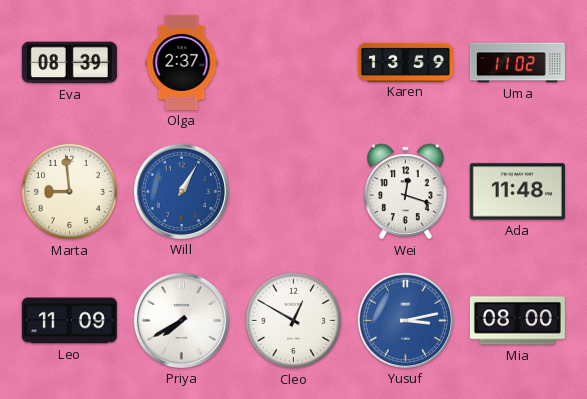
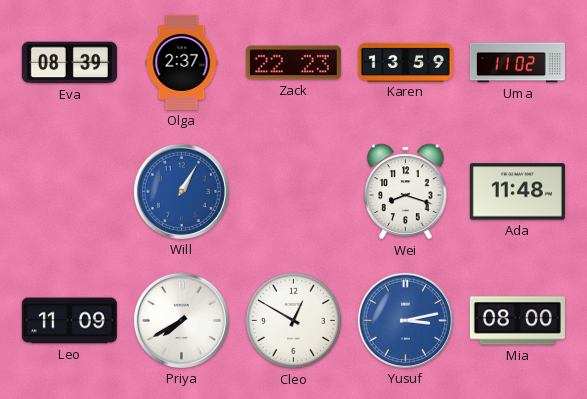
Zack: none -> 22:23 (293, 63)
Marta: 8:59 -> none (69, 191)
Wei: 12:18 -> 8:18 (406, 192)
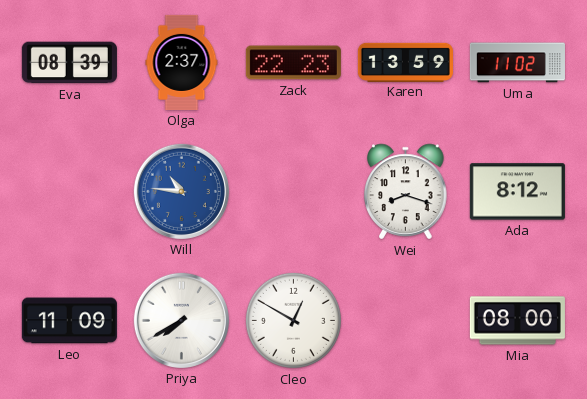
Will: 1:05 -> 10:46 (181, 191)
Ada: 11:48 -> 8:12 (517, 192)
Yusuf: 3:13 -> none (405, 320)
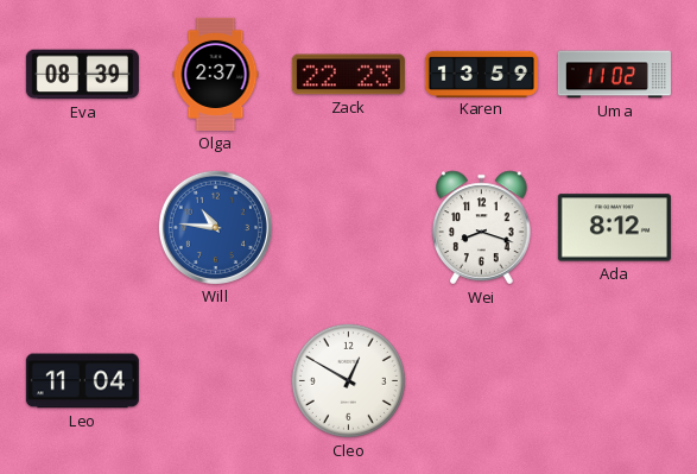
Leo: 11:09 -> 11:04 (82, 381)
Priya: 7:40 -> none (181, 320)
Mia: 08:00 -> none (517, 321)
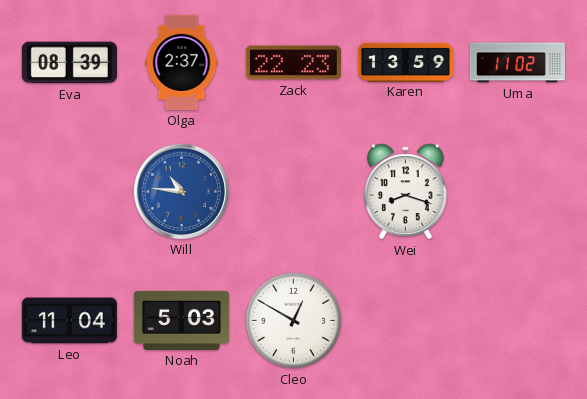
Ada: 8:12 -> none (614, 228)
Noah: none -> 5:03 (181, 320)
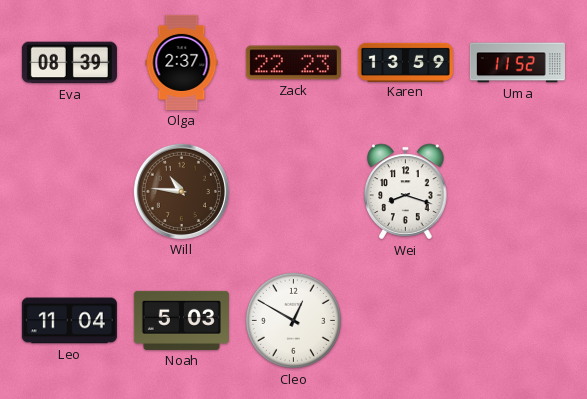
Uma: 11:02 -> 11:52 (517, 63)
Will dial: blue -> brown (181, 191)
